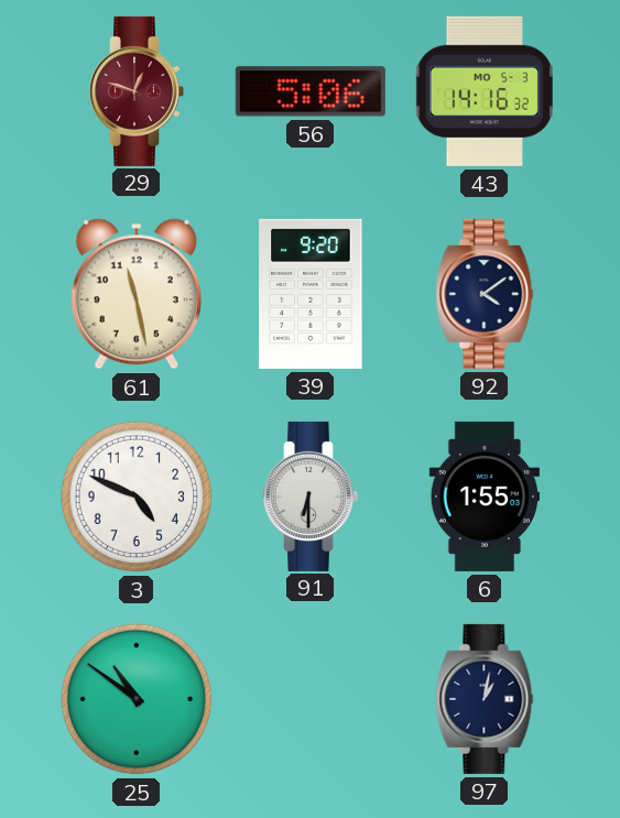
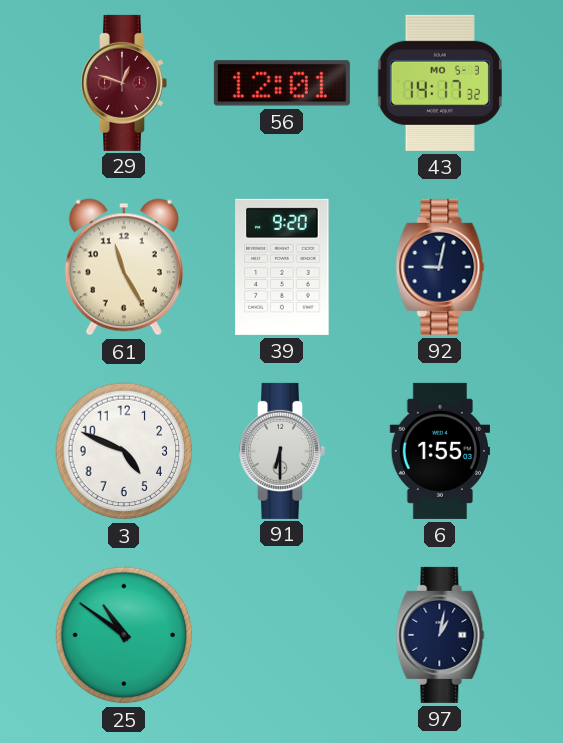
56: 5:06 -> 12:01 (282, 83)
43: 14:16 -> 14:17 (440, 83)
61: 11:28 -> 11:25 (124, 267)
92: 4:09 -> 9:02 (440, 267)
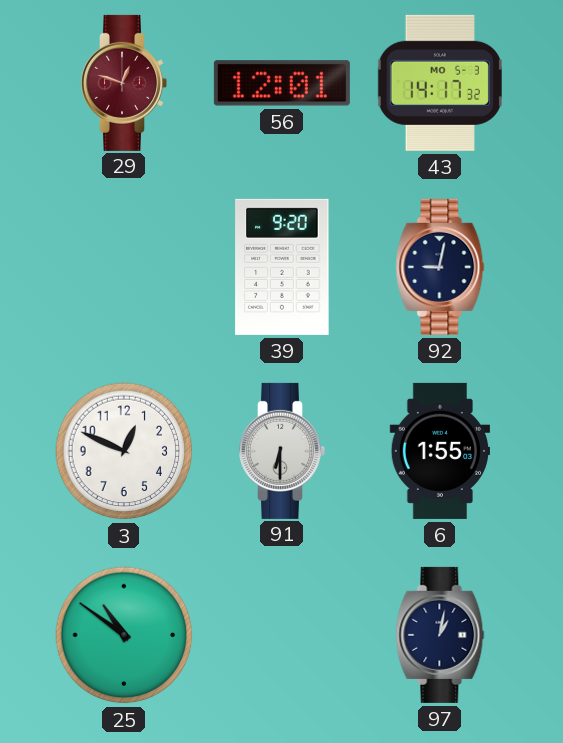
61: 11:25 -> none (124, 267)
3: 4:49 -> 12:49 (124, 451)
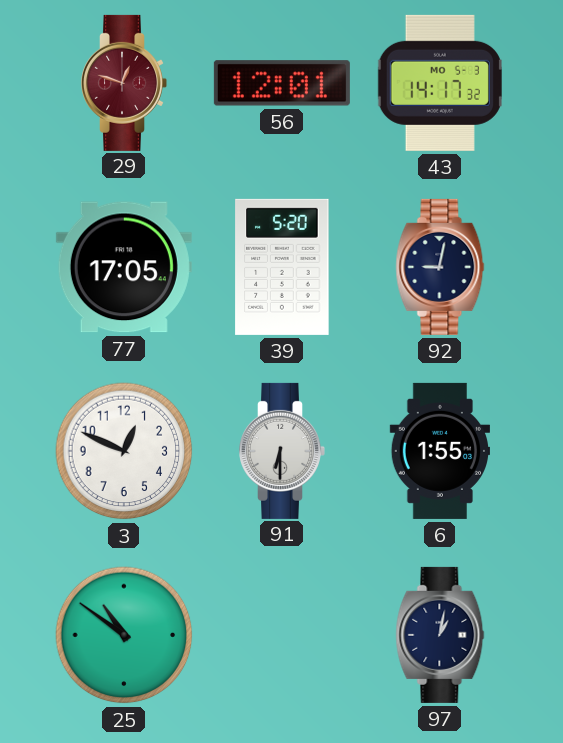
77: none -> 17:05 (124, 267)
39: 9:20 -> 5:20 (282, 267)
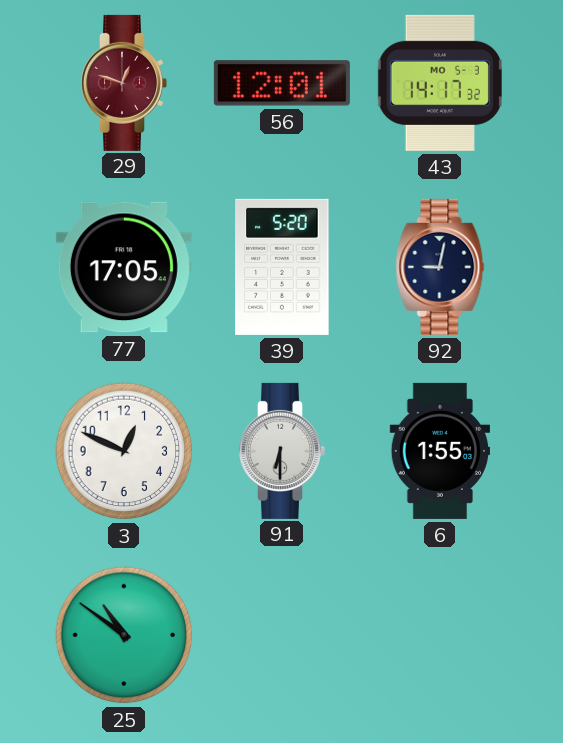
97: 1:02 -> none (440, 635)
